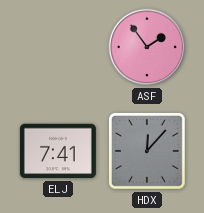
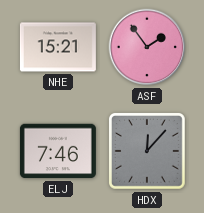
NHE: none -> 15:21 (58, 47)
ELJ: 7:41 -> 7:46 (58, 151)
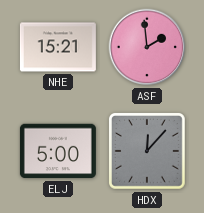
ASF: 1:54 -> 1:59 (147, 47)
ELJ: 7:46 -> 5:00 (58, 151)
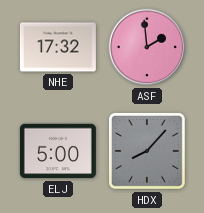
NHE: 15:21 -> 17:32 (58, 47)
HDX: 12:07 -> 8:07 (147, 151)
